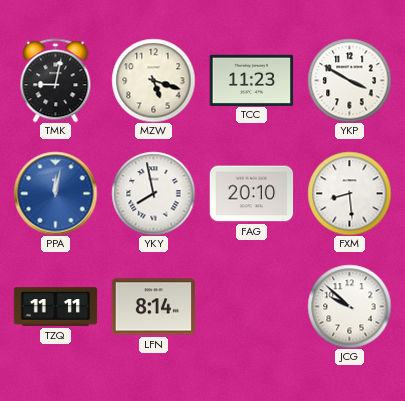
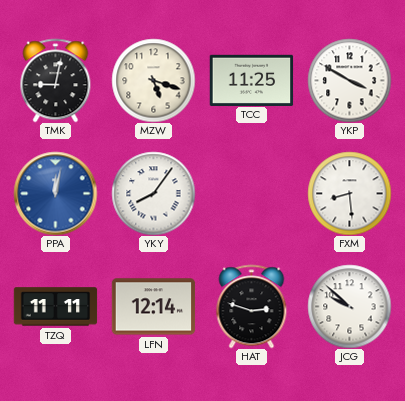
TCC: 11:23 -> 11:25 (251, 80)
YKY: 7:58 -> 8:06 (153, 193)
FAG: 20:10 -> none (251, 194)
LFN: 8:14 -> 12:14 (153, 307)
HAT: none -> 2:48 (252, 306)
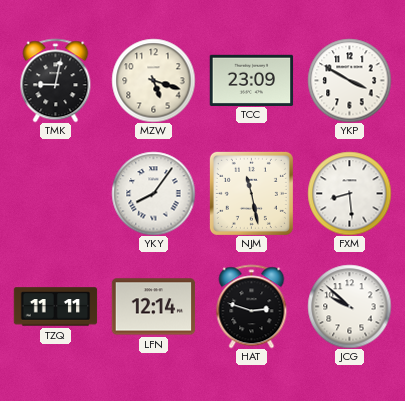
TCC: 11:25 -> 23:09 (251, 80)
PPA: 12:02 -> none (55, 193)
NJM: none -> 11:28 (251, 193)
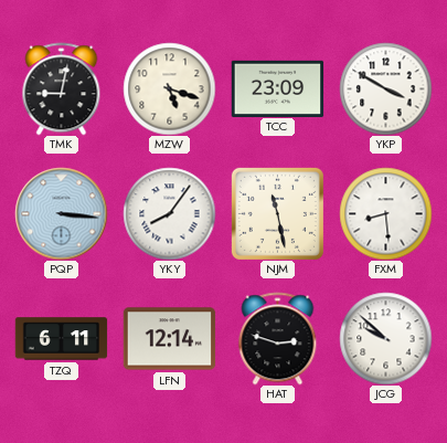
PQP: none -> 3:16 (61, 213)
TZQ: 11:11 -> 6:11 (61, 339)
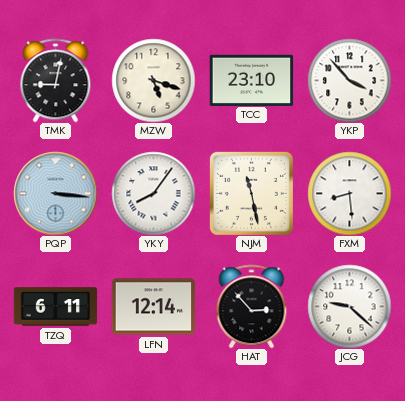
TCC: 23:09 -> 23:10 (251, 80)
YKP: 3:50 -> 3:53 (349, 80)
HAT: 2:48 -> 2:53 (252, 306)
JCG: 9:52 -> 9:22 (349, 306)
